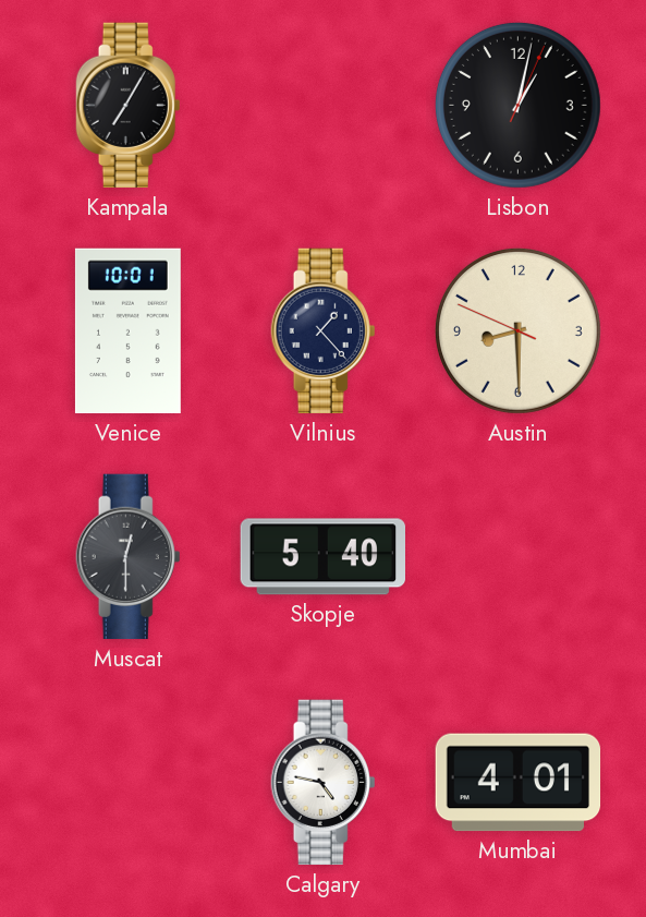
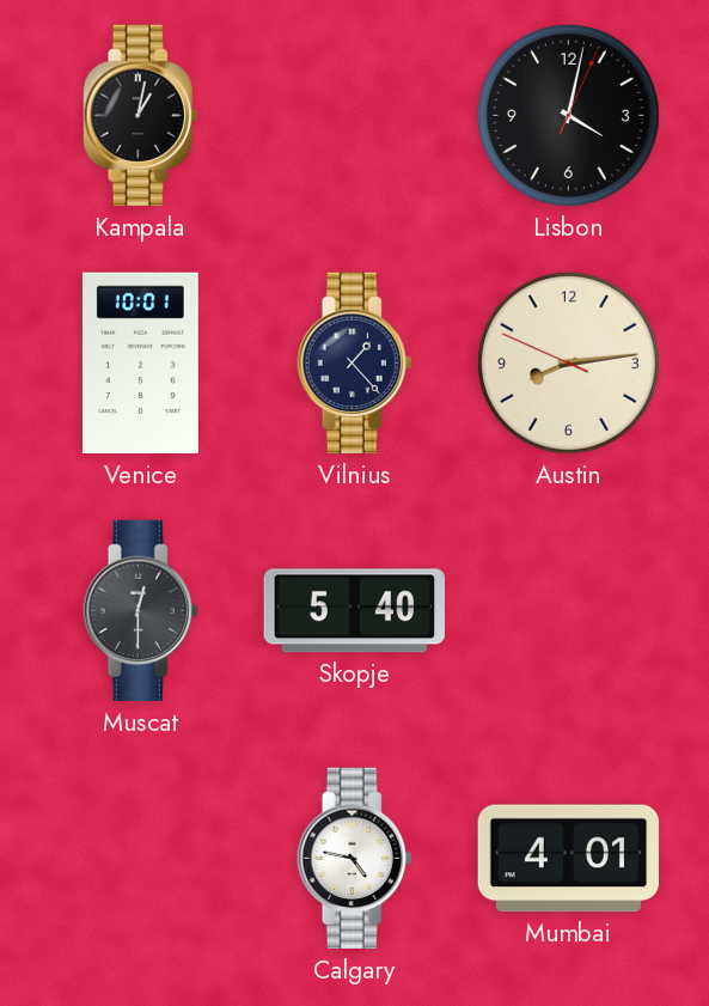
Kampala: 7:05 -> 1:02 (141, 116)
Lisbon: 1:02 -> 4:02 (568, 115)
Austin: 8:29 -> 8:13 (568, 362)
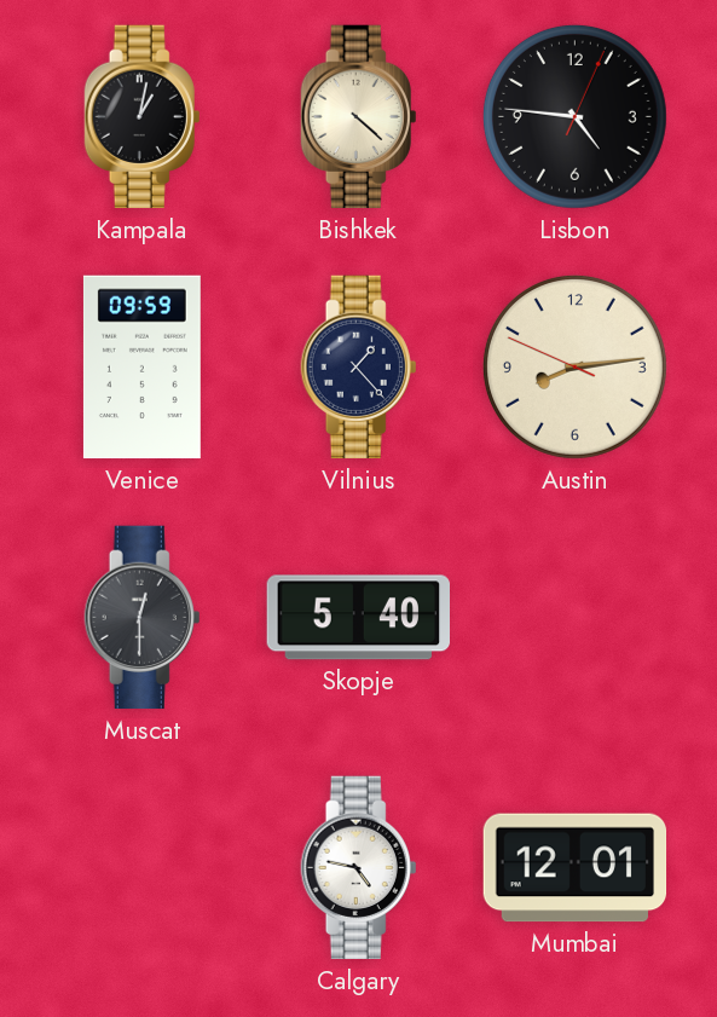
Bishkek: none -> 4:22 (359, 117)
Lisbon: 4:02 -> 4:46 (574, 116)
Venice: 10:01 -> 09:59 (141, 368)
Mumbai: 4:01 -> 12:01 (576, 868)
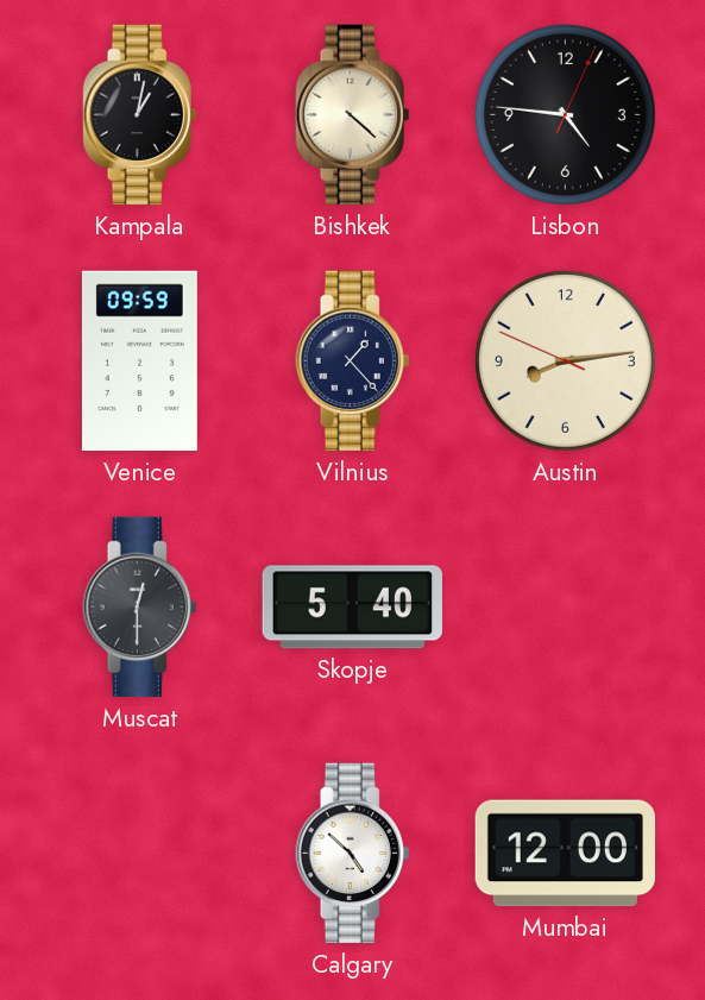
Calgary: 4:47 -> 4:52 (353, 854)
Mumbai: 12:01 -> 12:00 (566, 854)
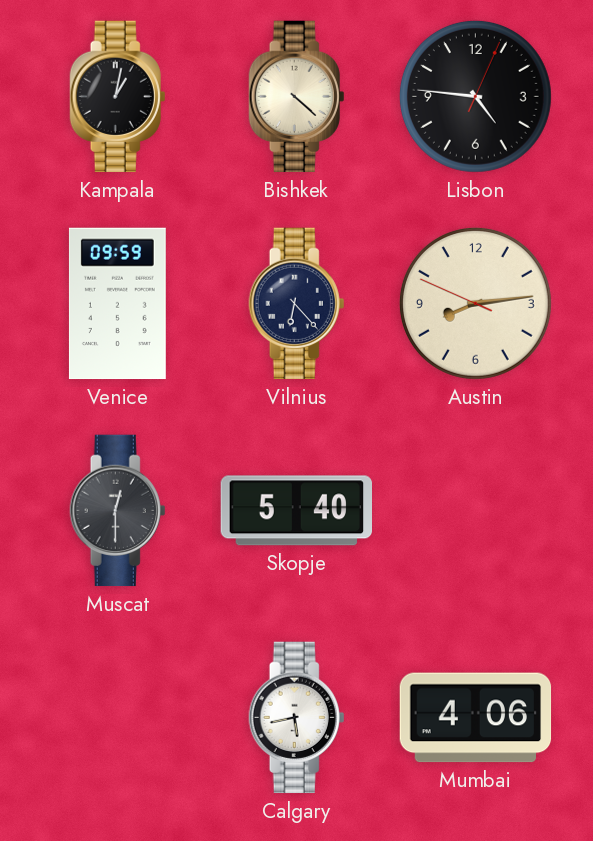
Vilnius: 1:23 -> 6:23 (297, 304)
Calgary: 4:52 -> 5:43 (297, 718)
Mumbai: 12:00 -> 4:06 (476, 718)
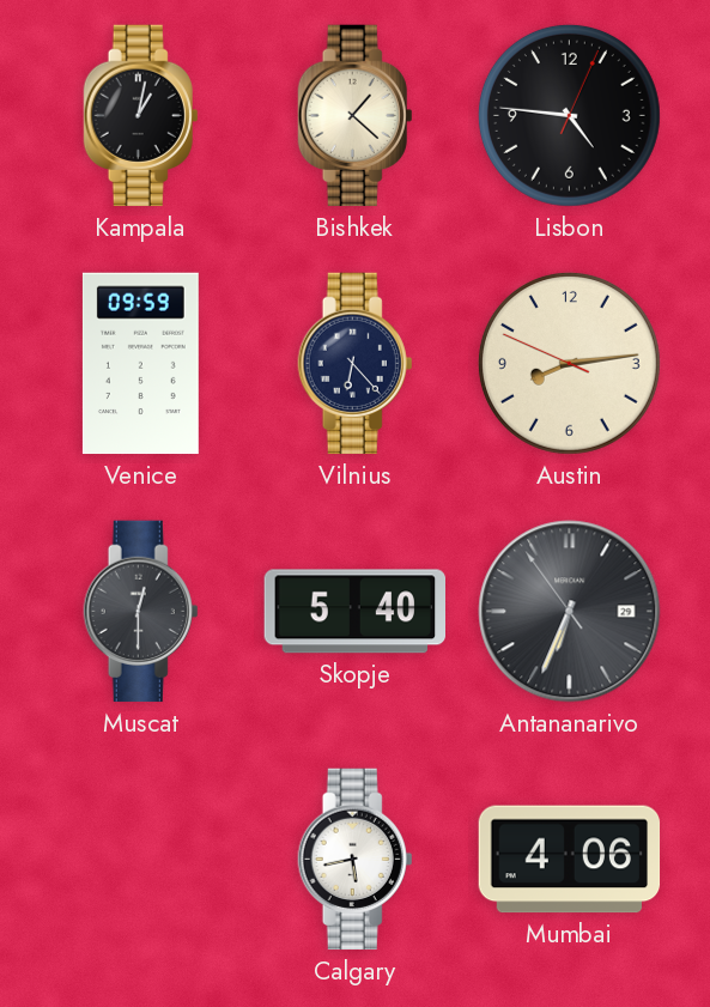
Bishkek: 4:22 -> 1:22 (356, 116)
Antananarivo: none -> 6:33 (570, 612)
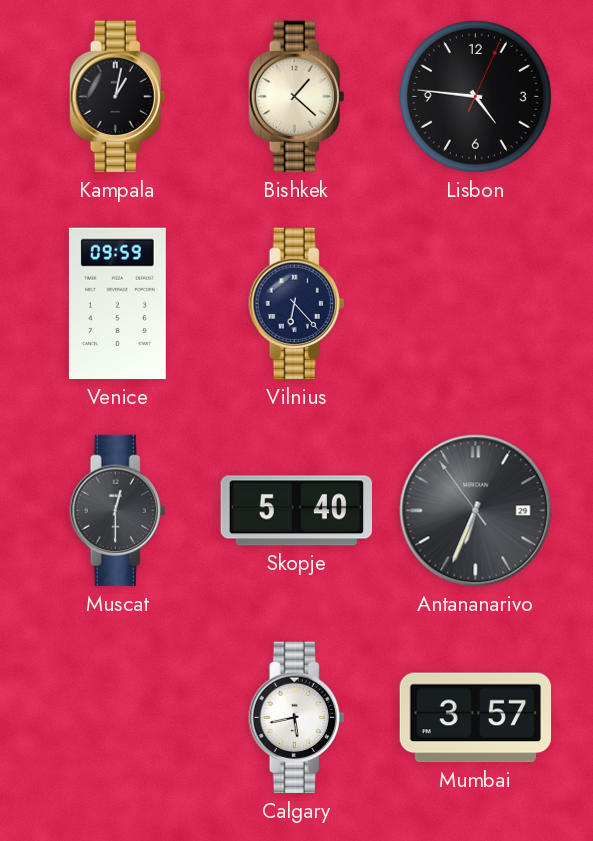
Austin: 8:13 -> none (569, 363)
Mumbai: 4:06 -> 3:57 (476, 718)
